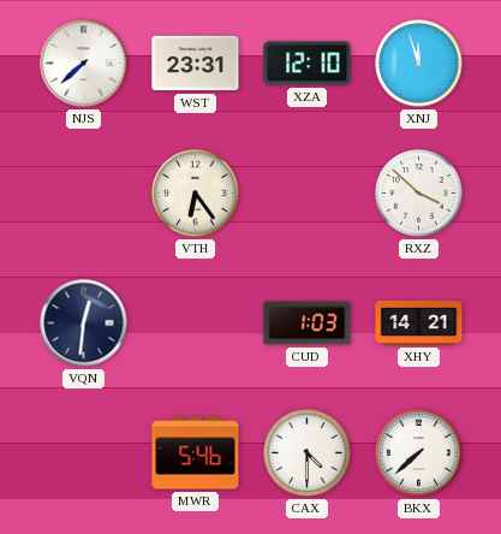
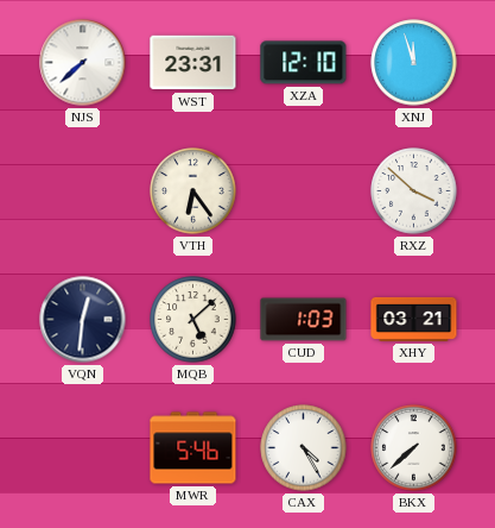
MQB: none -> 5:08 (193, 320)
XHY: 14:21 -> 03:21 (414, 319)
CAX: 4:30 -> 4:25 (304, 448)
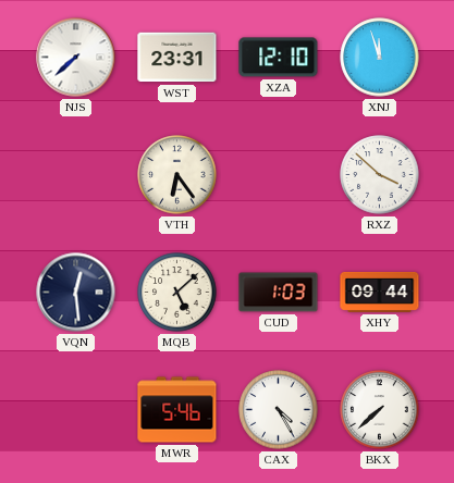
VQN: 12:31 -> 12:29 (76, 293)
XHY: 03:21 -> 09:44 (380, 292)
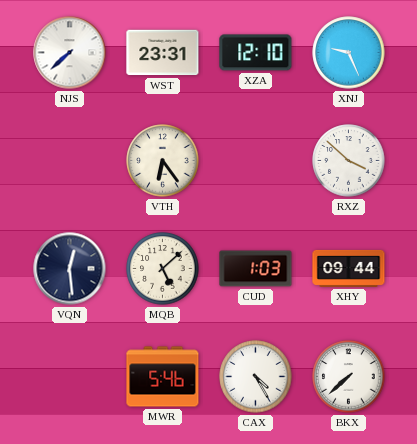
XNJ: 11:57 -> 9:26 (349, 53)
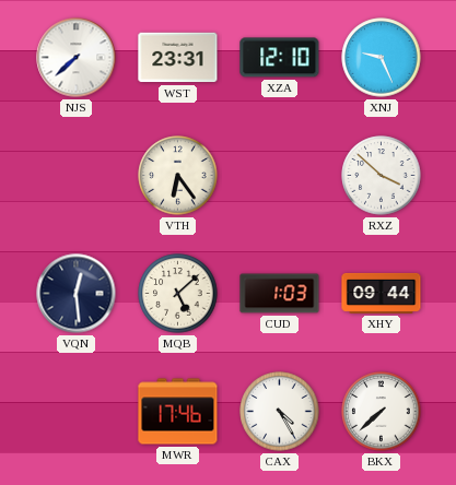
MWR: 5:46 -> 17:46 (178, 412)
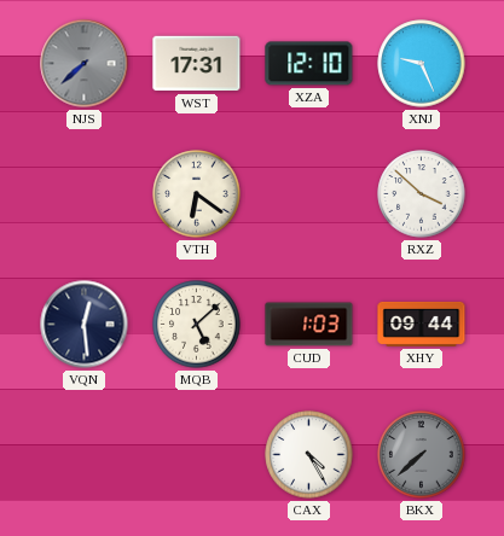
NJS dial: white -> grey (85, 64)
WST: 23:31 -> 17:31 (197, 64)
VTH: 6:24 -> 6:21 (197, 194)
MWR: 17:46 -> none (178, 412)
BKX dial: white -> grey (422, 455)
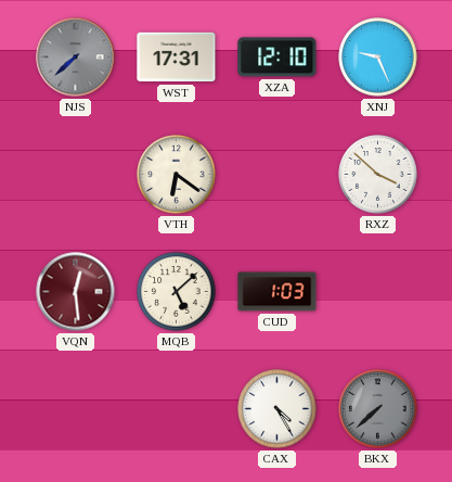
VQN dial: navy -> burgundy (76, 292)
XHY: 09:44 -> none (422, 324)
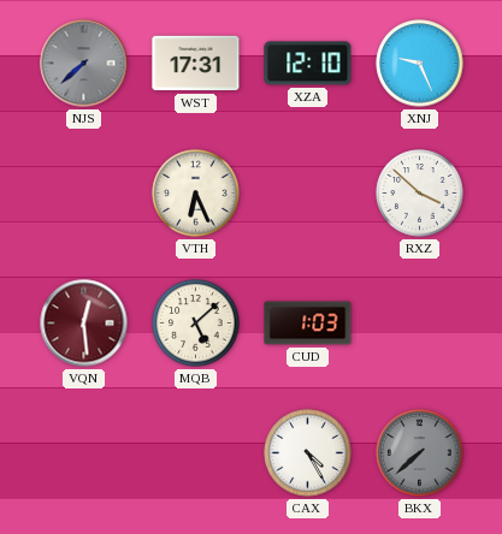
VTH: 6:21 -> 6:26 (196, 194)
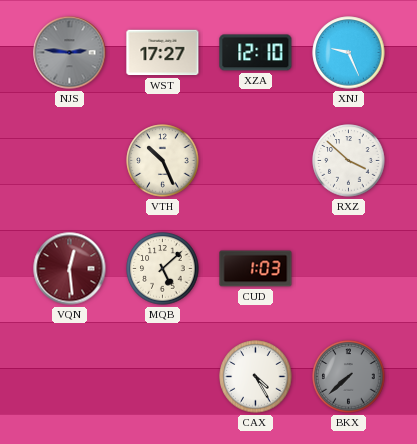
NJS: 7:38 -> 2:46 (70, 53)
WST: 17:31 -> 17:27 (163, 53)
VTH: 6:26 -> 10:26 (163, 161)
